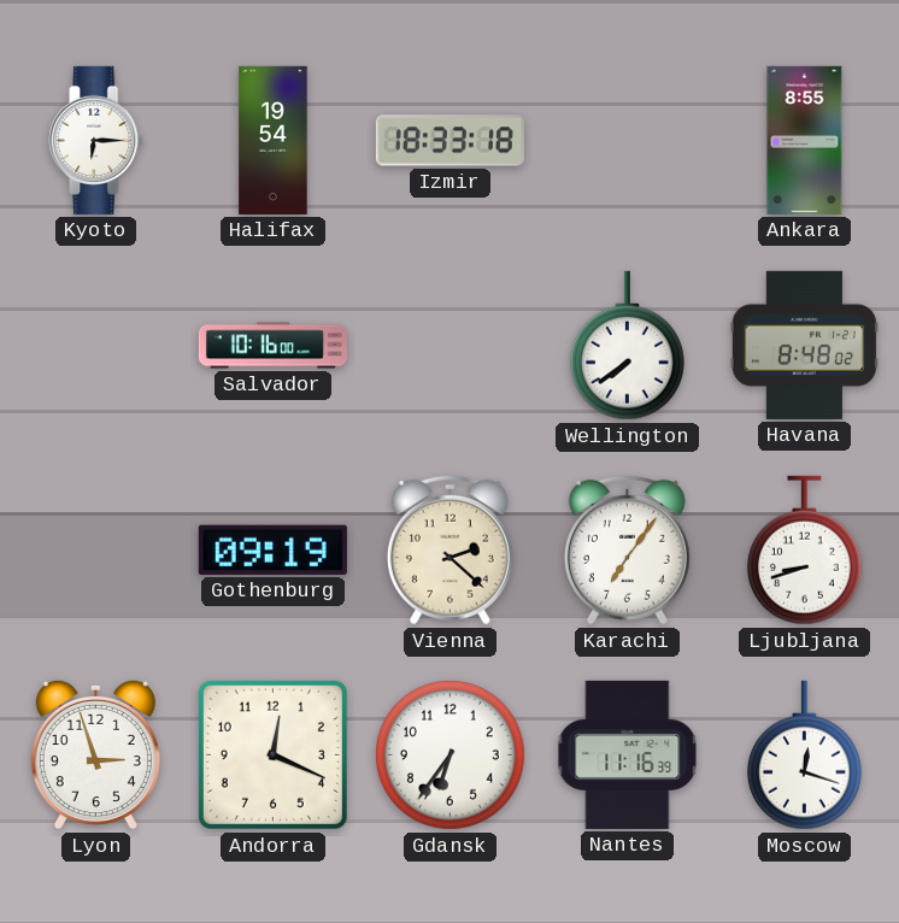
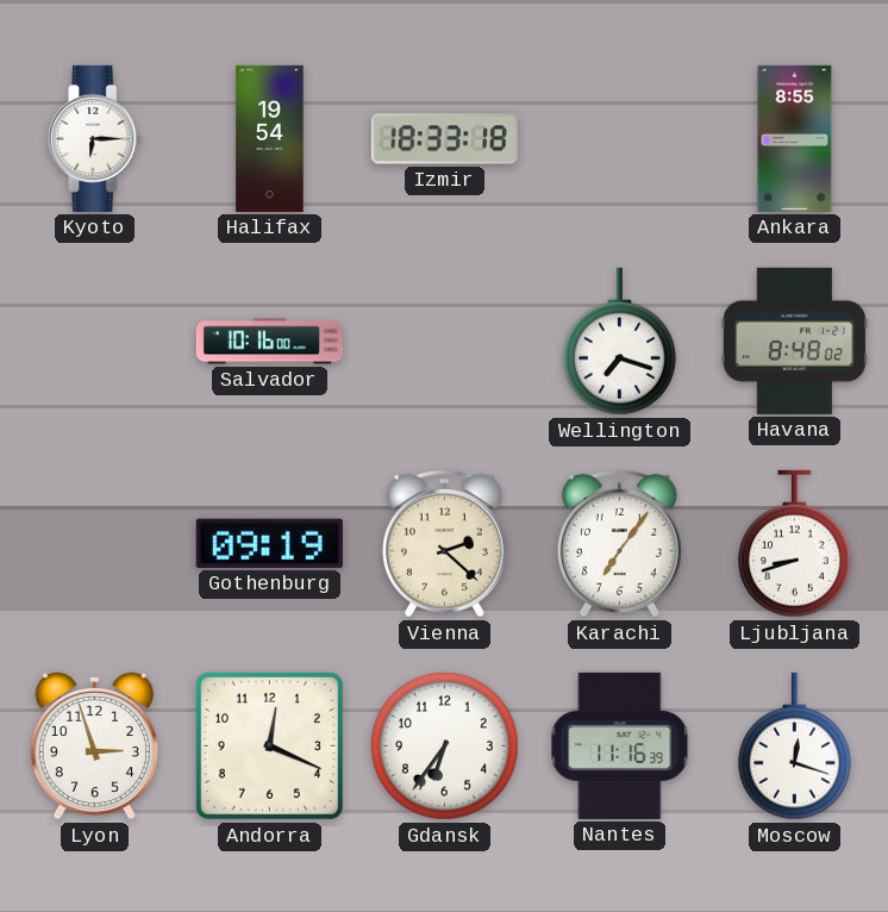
Wellington: 7:39 -> 7:18 (619, 342)
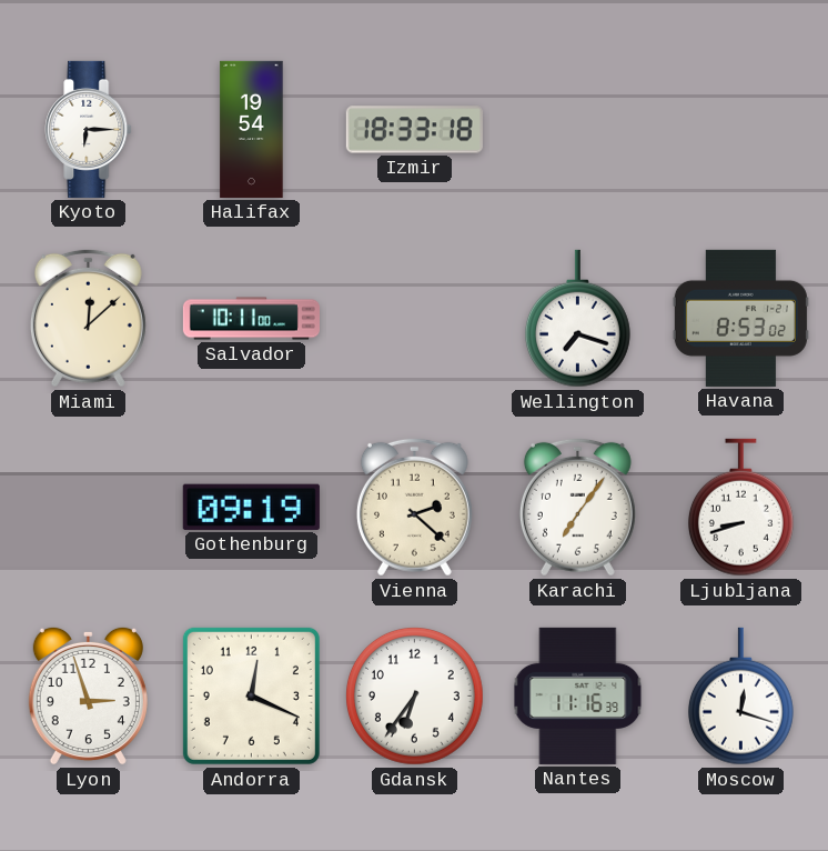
Ankara: 8:55 -> none (795, 138)
Miami: none -> 12:08 (88, 318)
Salvador: 10:16 -> 10:11 (251, 319)
Havana: 8:48 -> 8:53 (740, 318)
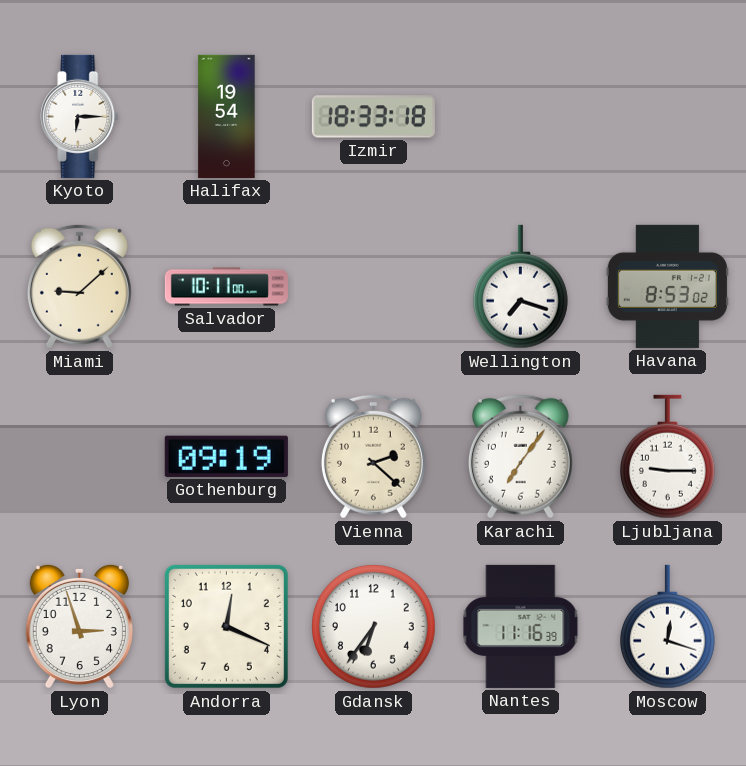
Miami: 12:08 -> 9:08 (79, 286)
Ljubljana: 8:42 -> 9:15 (667, 457)
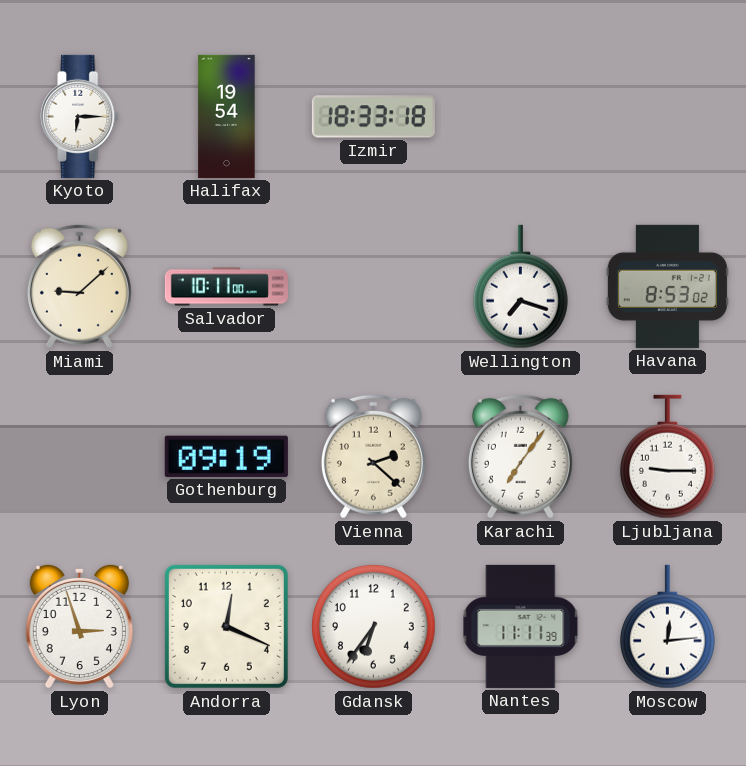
Nantes: 11:16 -> 11:11 (521, 626)
Moscow: 12:18 -> 12:14 (667, 627)
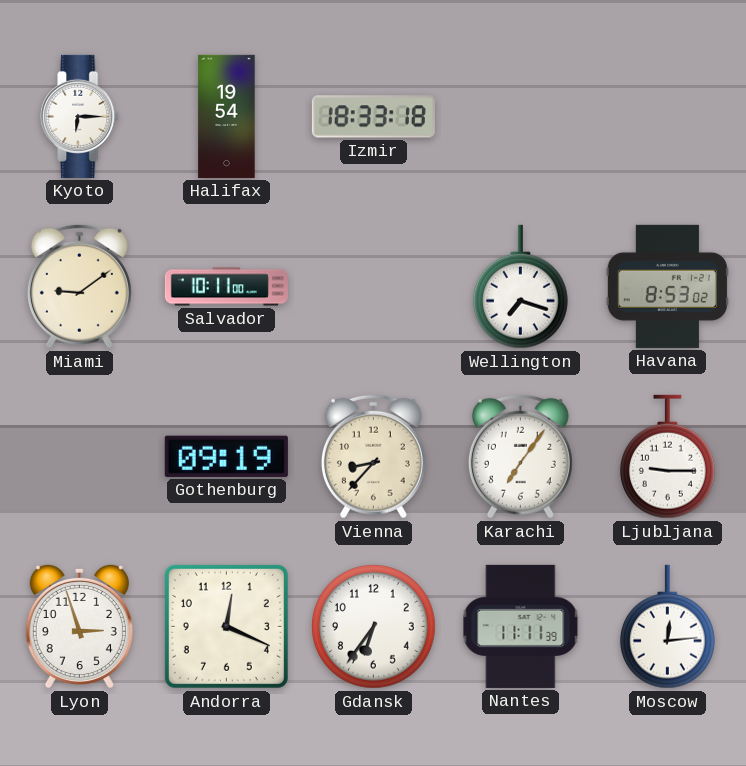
Miami: 9:08 -> 9:09 (79, 286)
Vienna: 2:22 -> 8:37 (373, 456)
